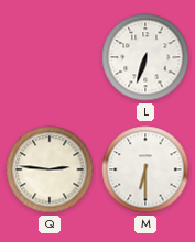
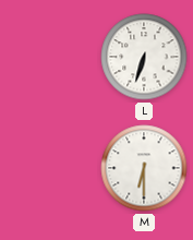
Q: 2:46 -> none (50, 169)
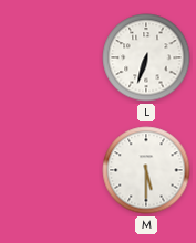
M: 6:30 -> 5:30 (146, 170)
